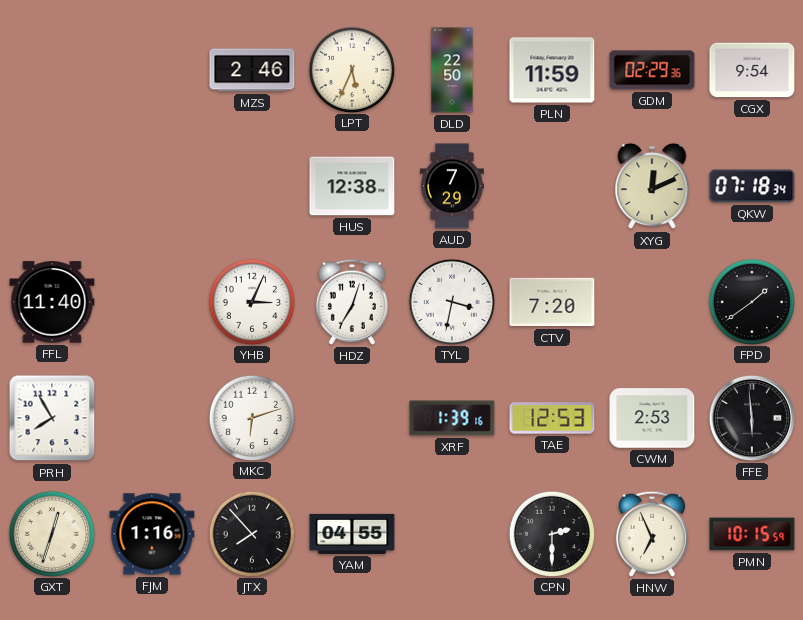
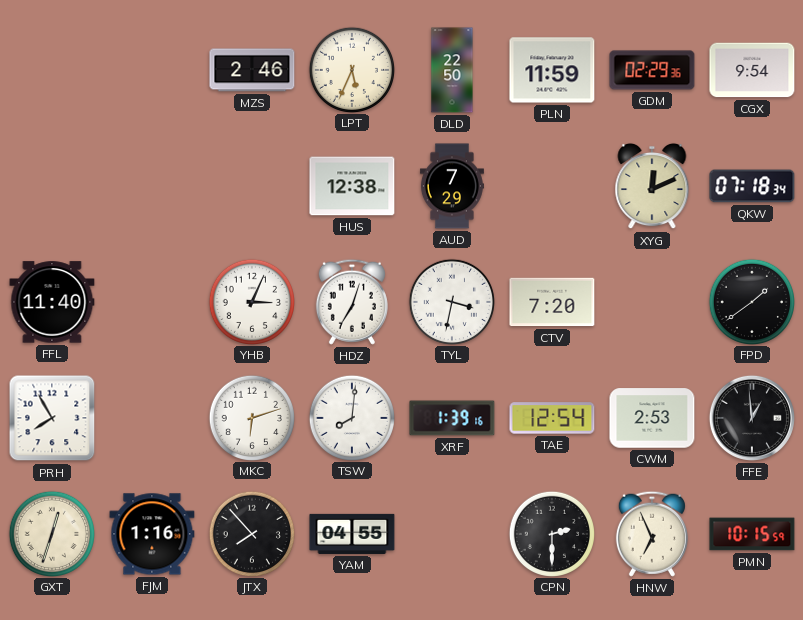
TSW: none -> 8:01 (351, 417)
TAE: 12:53 -> 12:54 (552, 418)
FFE: 5:59 -> 12:59 (752, 418)
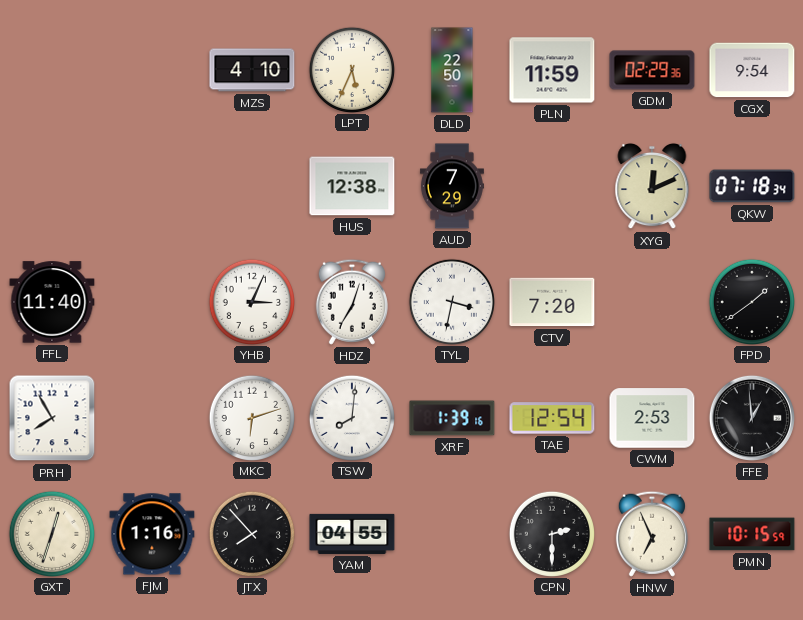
MZS: 2:46 -> 4:10 (252, 70)
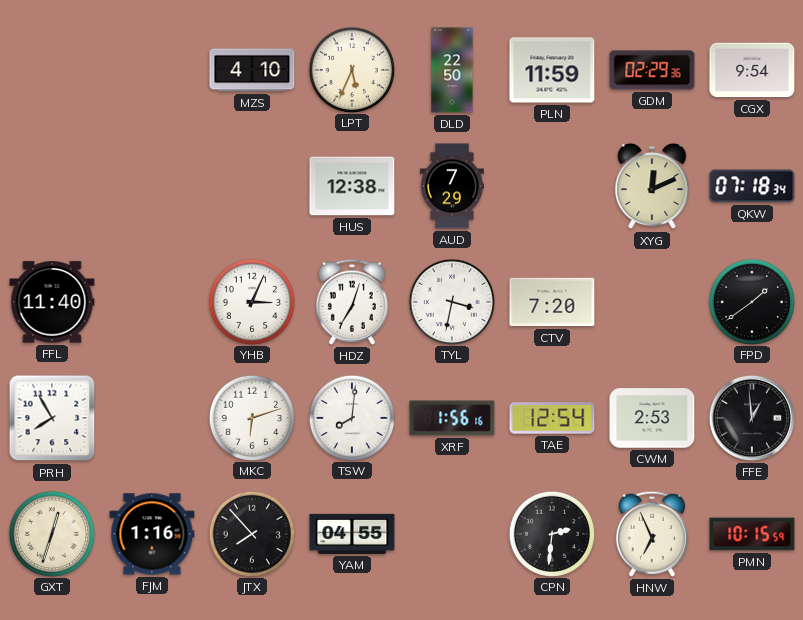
XRF: 1:39 -> 1:56 (452, 418)
CPN: 2:30 -> 2:31 (551, 533)
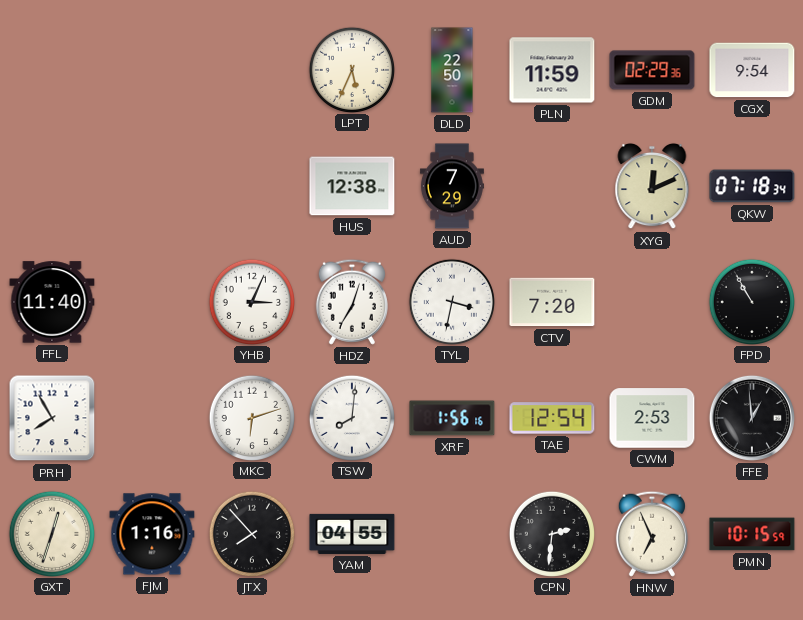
MZS: 4:10 -> none (252, 70)
FPD: 1:39 -> 10:55 (751, 301)
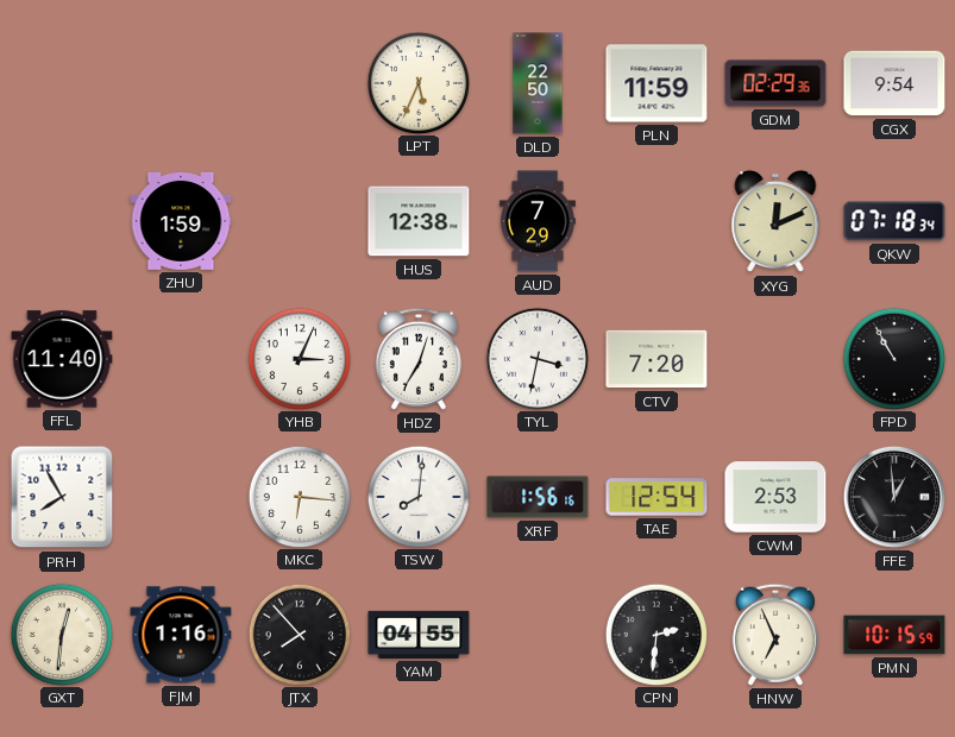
ZHU: none -> 1:59 (181, 221)
MKC: 6:12 -> 6:16 (299, 496)
GXT: 12:33 -> 12:31 (61, 634)
